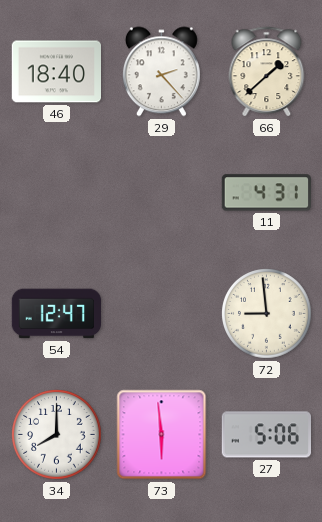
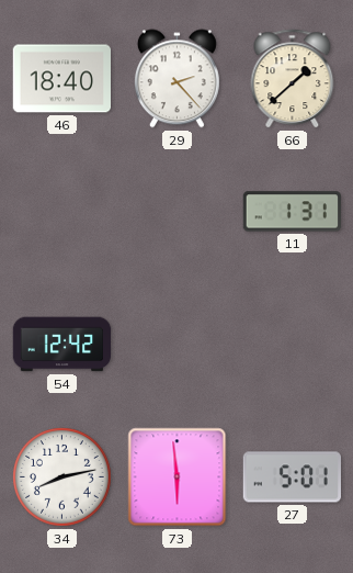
11: 4:31 -> 1:31 (292, 212)
54: 12:47 -> 12:42 (62, 345)
72: 8:59 -> none (267, 314)
34: 8:00 -> 8:13 (62, 477)
27: 5:06 -> 5:01 (292, 477)
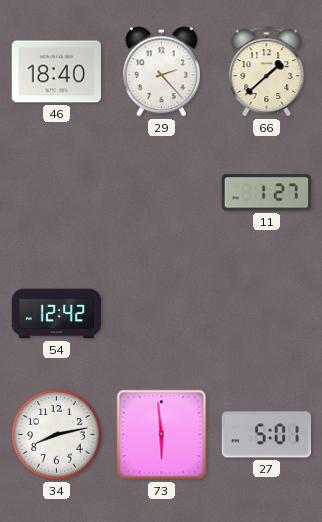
11: 1:31 -> 1:27 (266, 193)
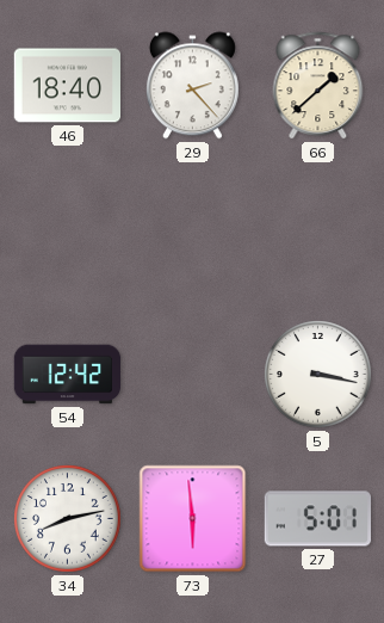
11: 1:27 -> none (266, 193)
5: none -> 3:17 (318, 375)
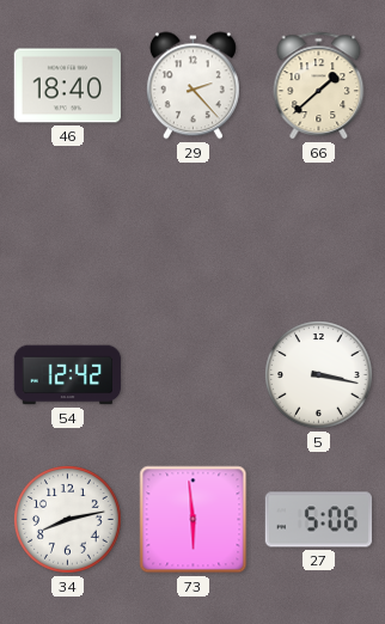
27: 5:01 -> 5:06 (318, 520)
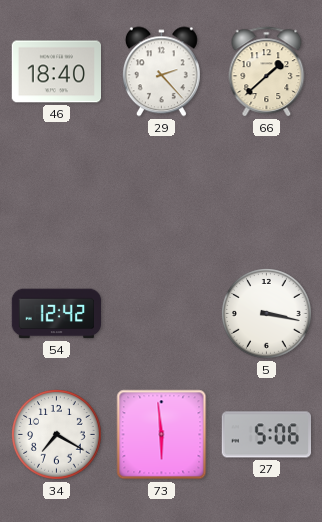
34: 8:13 -> 7:20 (57, 435)
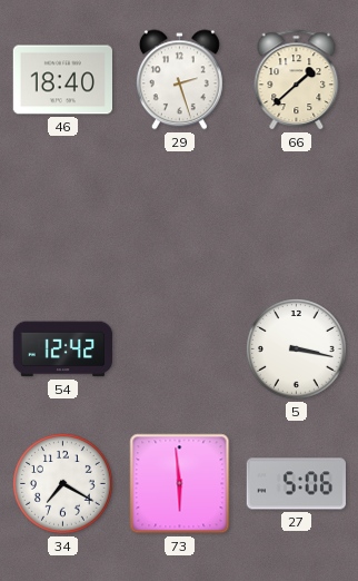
29: 2:23 -> 2:27 (179, 80)
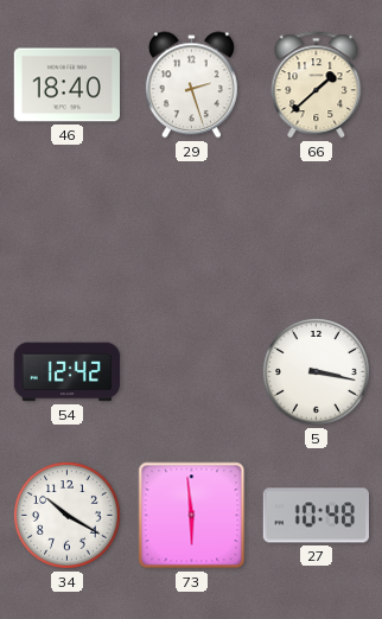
34: 7:20 -> 10:20 (68, 516)
27: 5:06 -> 10:48 (316, 516)
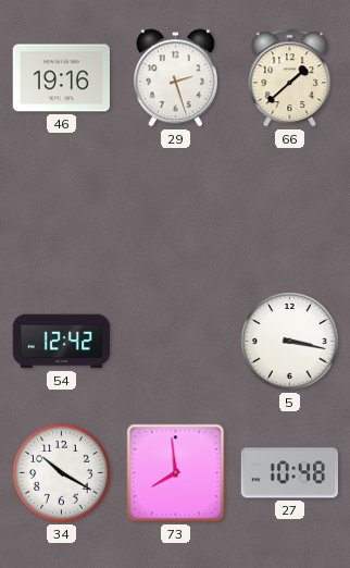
46: 18:40 -> 19:16 (61, 78)
73: 5:59 -> 7:59 (176, 473)
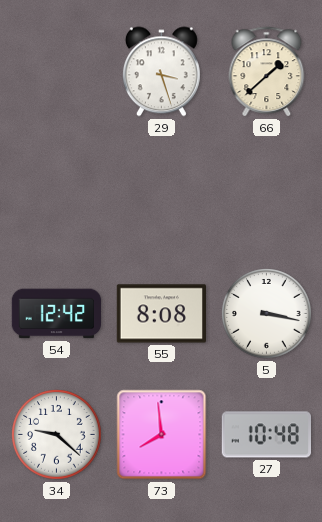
46: 19:16 -> none (61, 78)
29: 2:27 -> 3:27 (161, 72)
55: none -> 8:08 (161, 314)
34: 10:20 -> 9:22 (57, 435)
